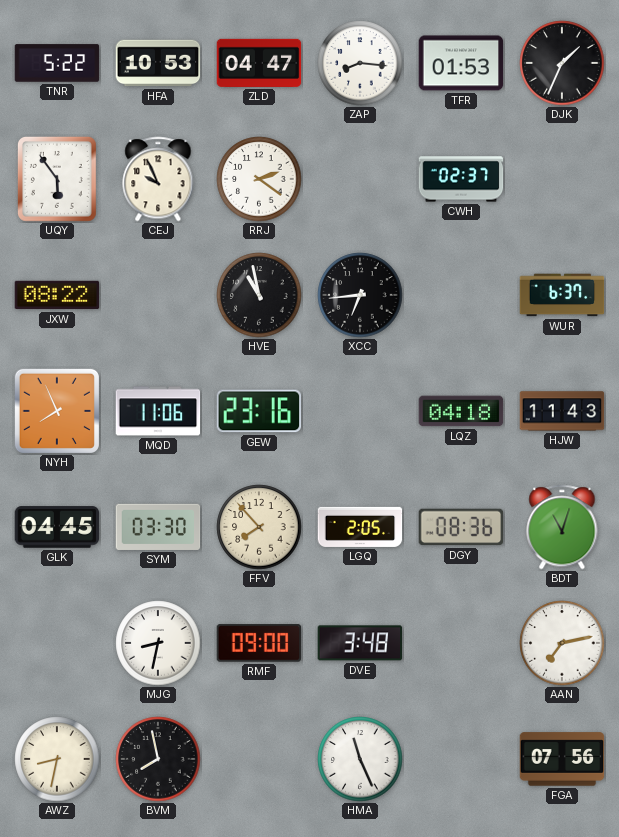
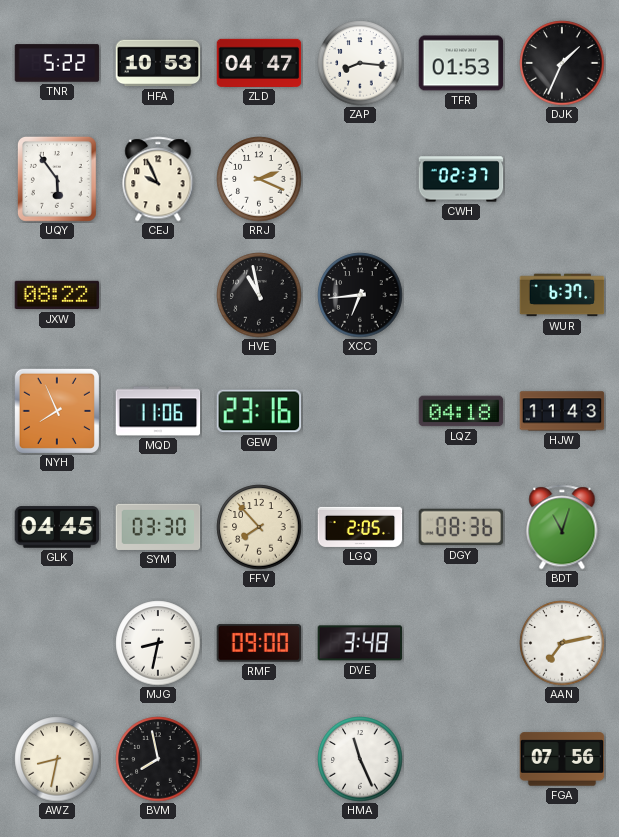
RRJ: 2:21 -> 2:19 (259, 179)
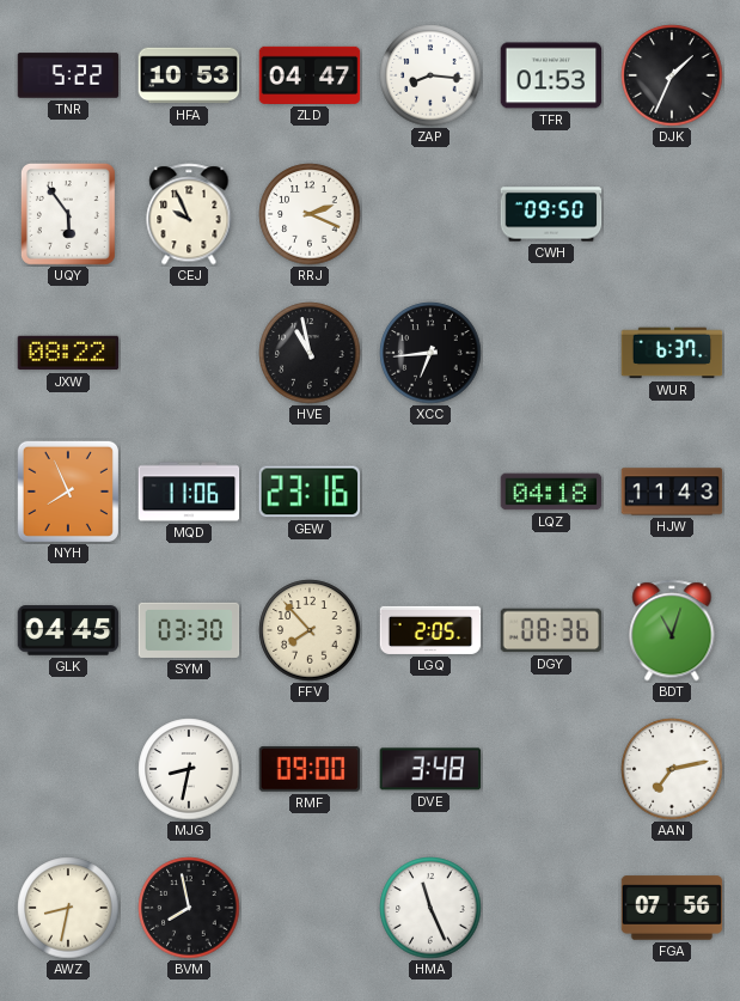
CWH: 02:37 -> 09:50 (551, 214)
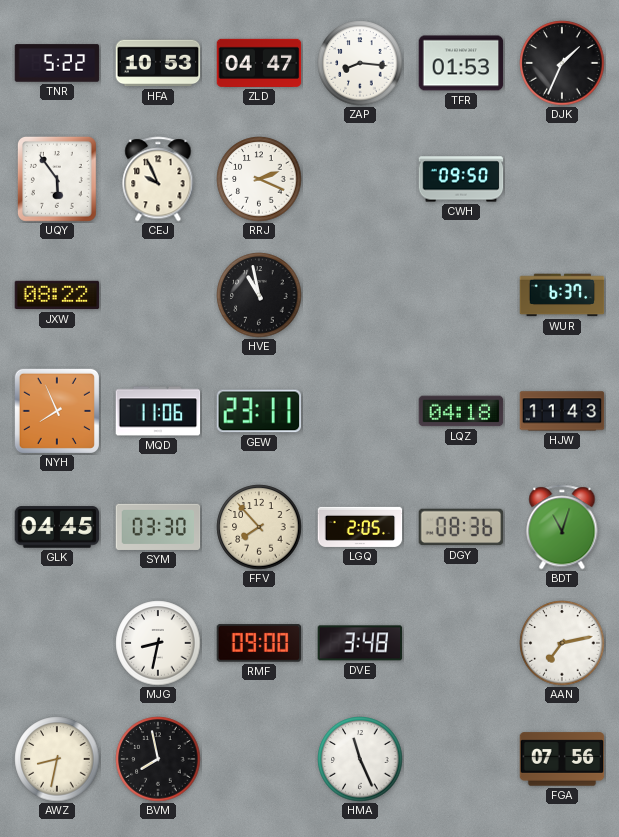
XCC: 6:44 -> none (430, 353)
GEW: 23:16 -> 23:11 (259, 411)
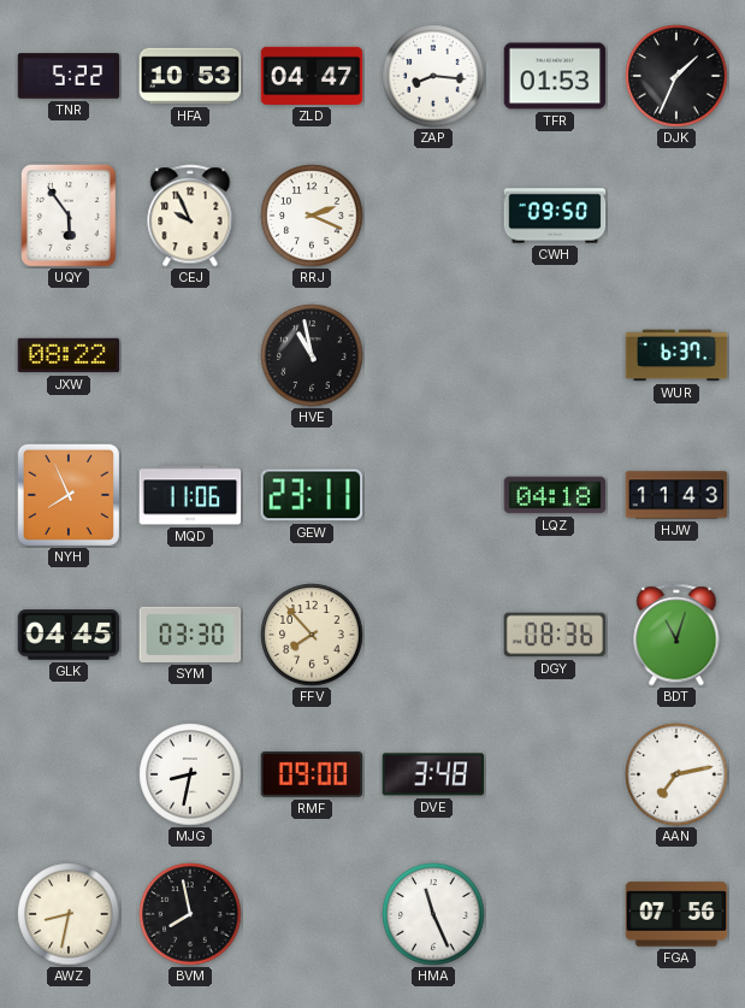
LGQ: 2:05 -> none (360, 527)
